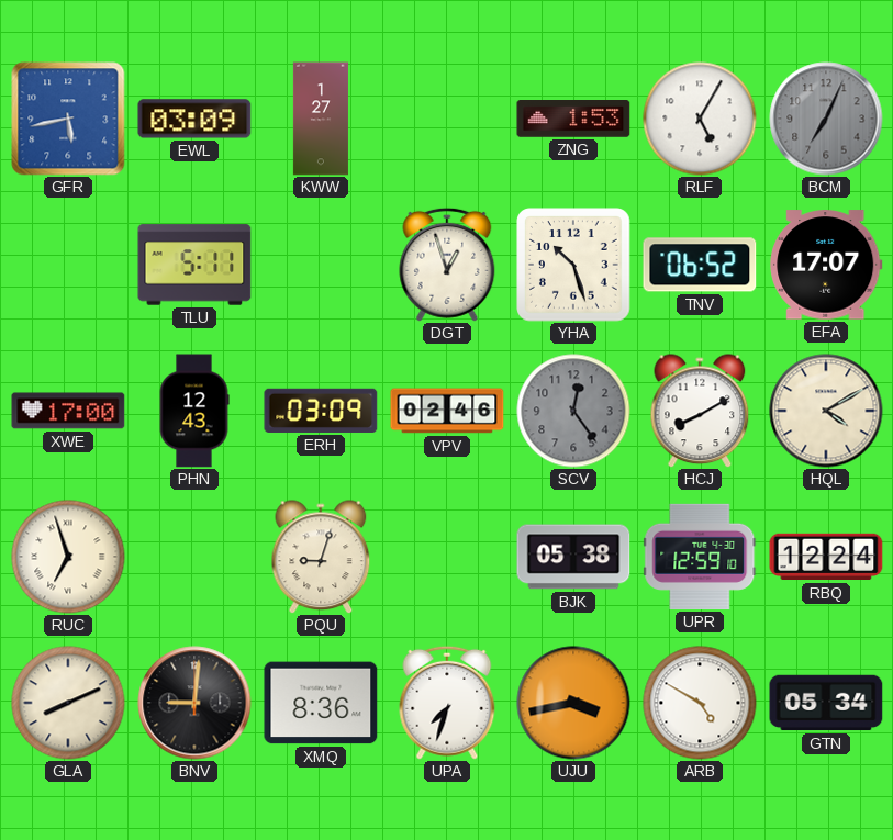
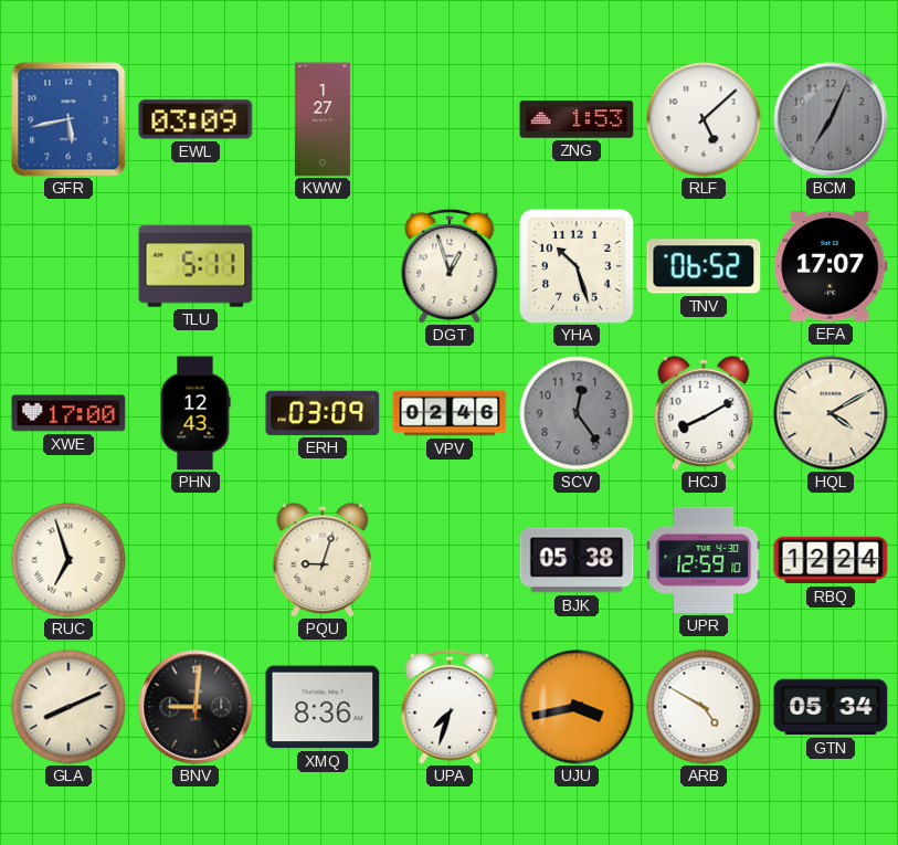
RLF: 5:05 -> 5:08 (704, 119)
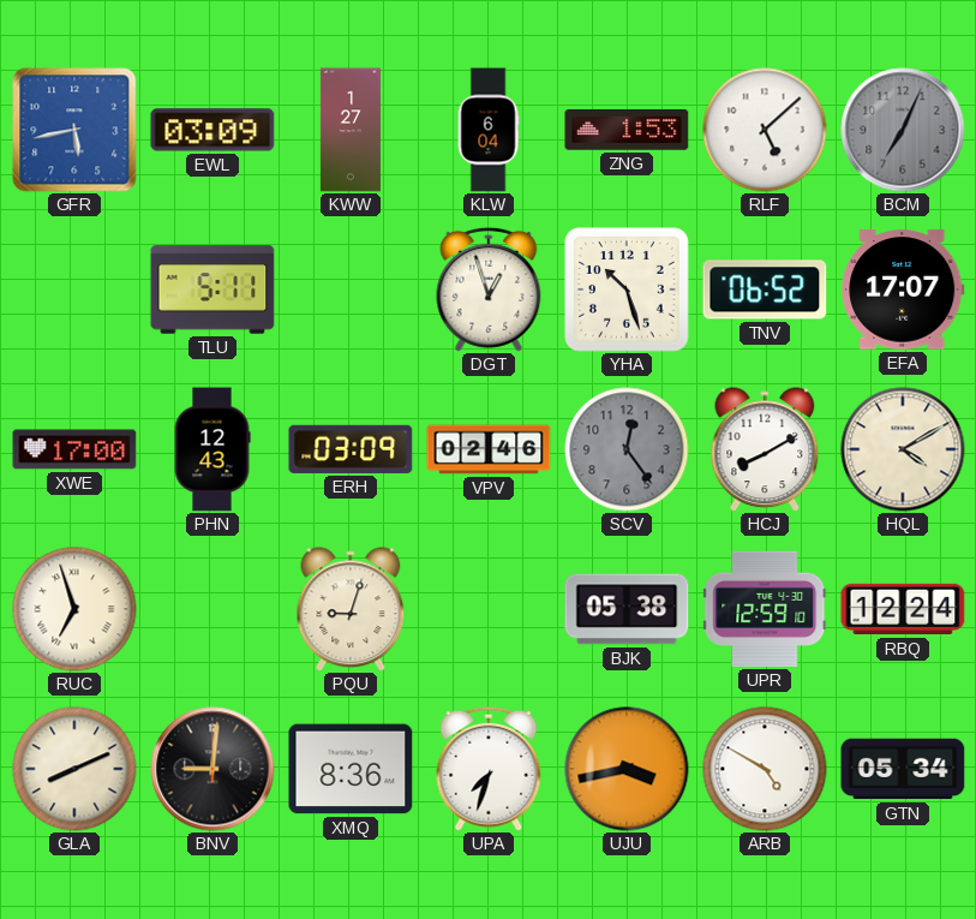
KLW: none -> 6:04 (489, 130)
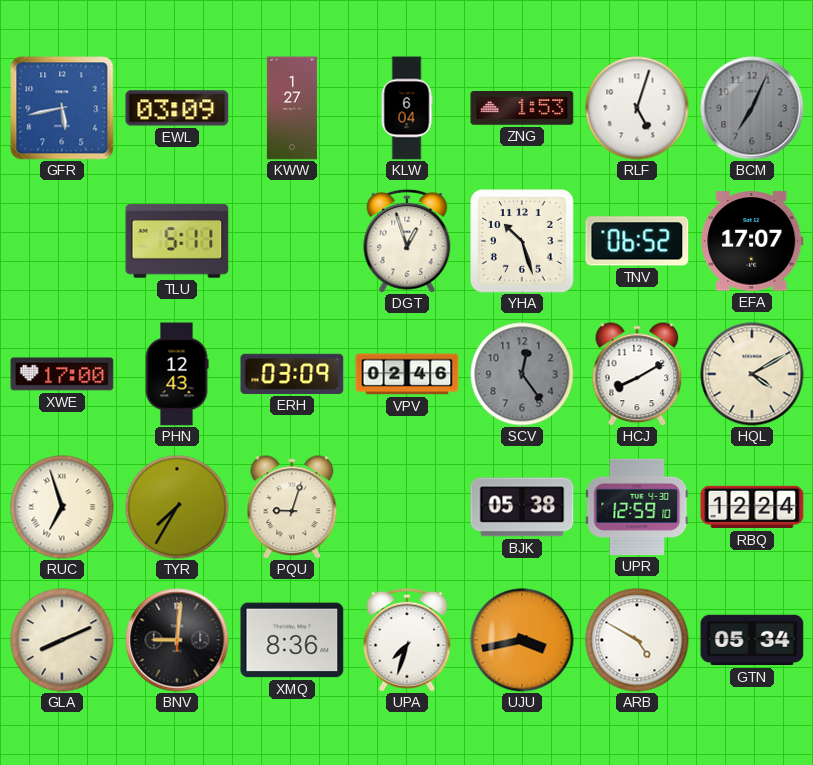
RLF: 5:08 -> 5:03 (637, 108)
TYR: none -> 7:35 (177, 507)
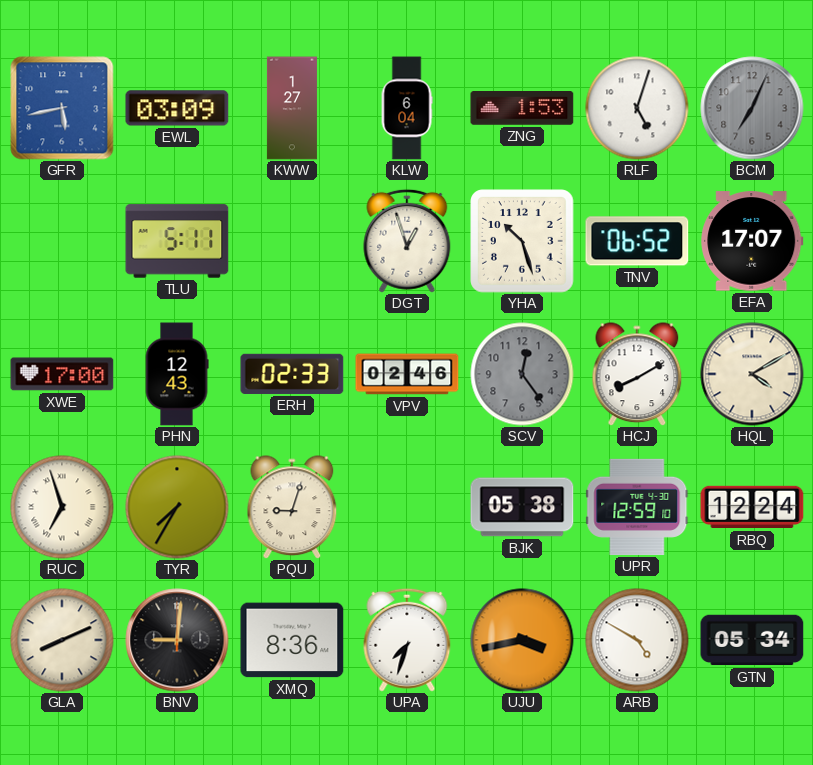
ERH: 03:09 -> 02:33 (292, 374)
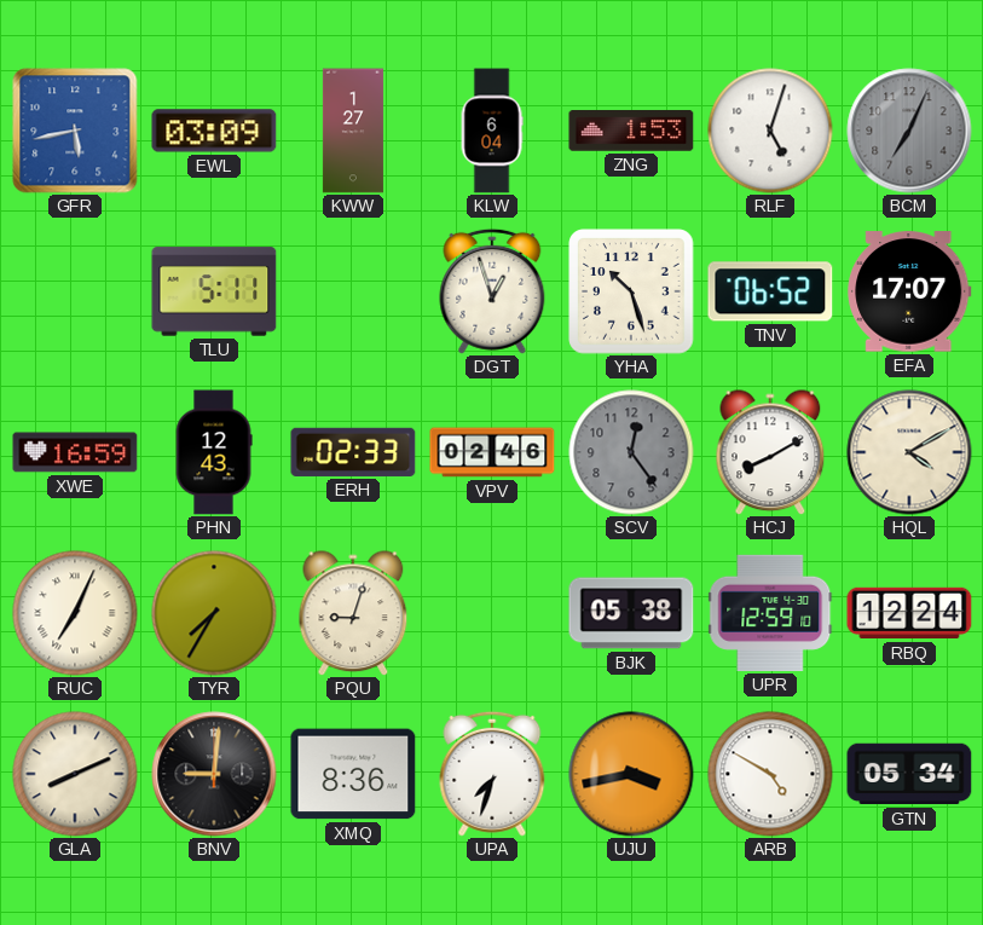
XWE: 17:00 -> 16:59 (75, 452)
RUC: 6:57 -> 7:04 (75, 613)
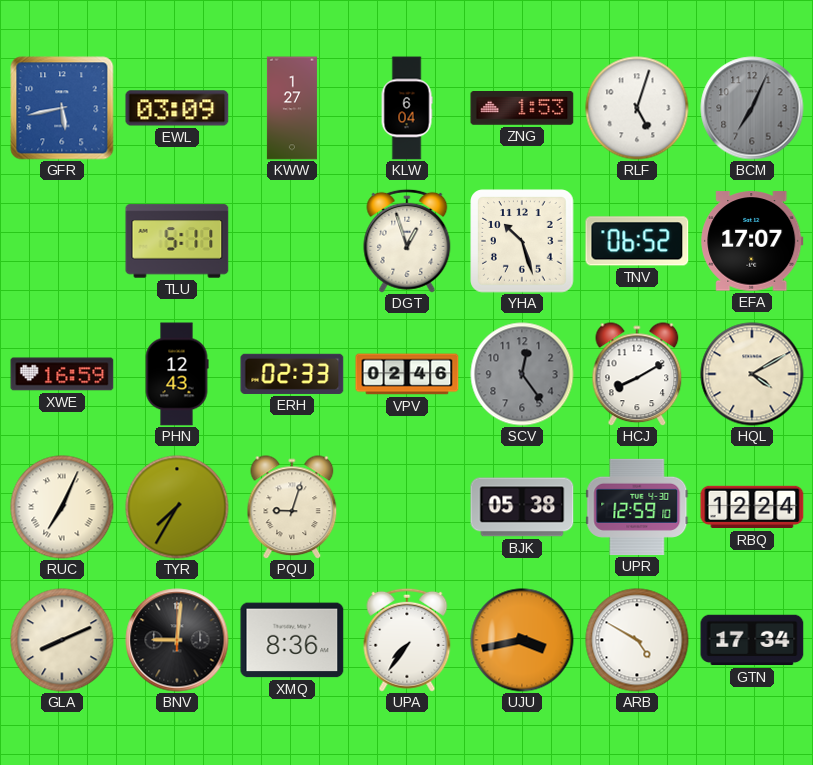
UPA: 7:33 -> 7:36 (407, 640)
GTN: 05:34 -> 17:34 (752, 640)
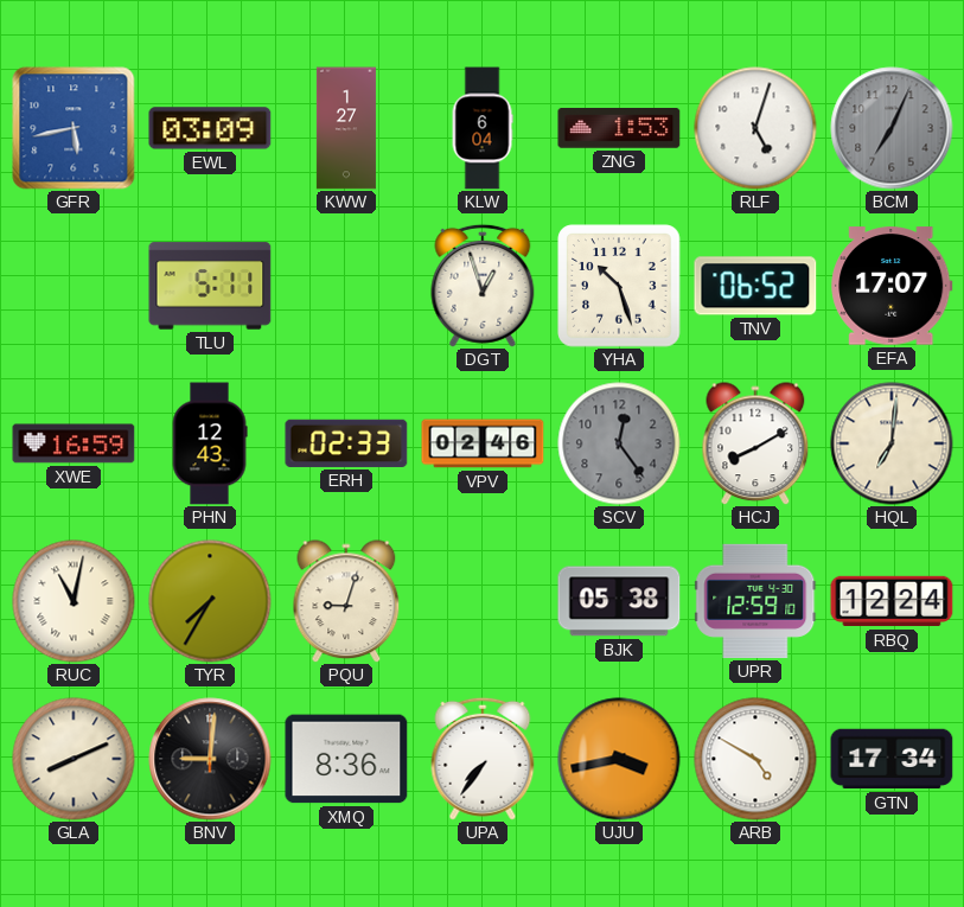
HQL: 4:10 -> 7:01 (892, 443)
RUC: 7:04 -> 11:02 (74, 601)
